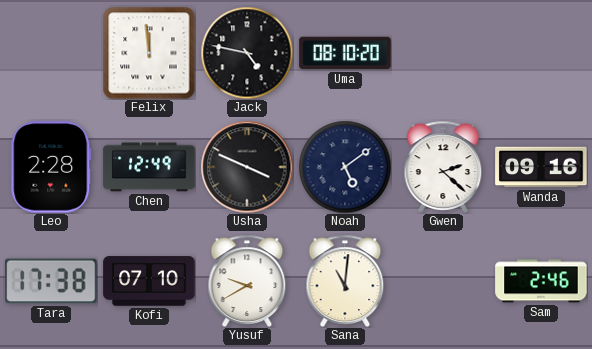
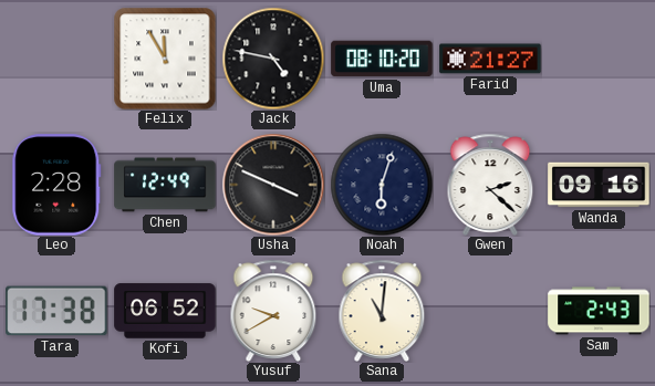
Felix: 11:59 -> 11:55 (165, 59)
Farid: none -> 21:27 (490, 59)
Noah: 5:09 -> 6:03 (382, 185)
Kofi: 07:10 -> 06:52 (165, 311)
Sam: 2:46 -> 2:43 (599, 311)
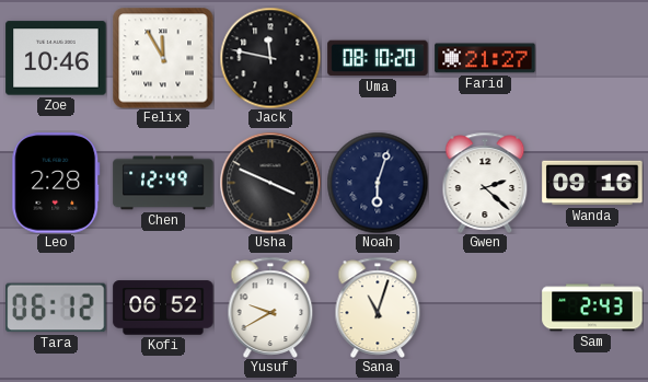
Zoe: none -> 10:46 (56, 58)
Jack: 4:47 -> 11:47 (270, 58)
Tara: 17:38 -> 06:12 (56, 308)
Sana: 11:01 -> 11:03 (378, 308)
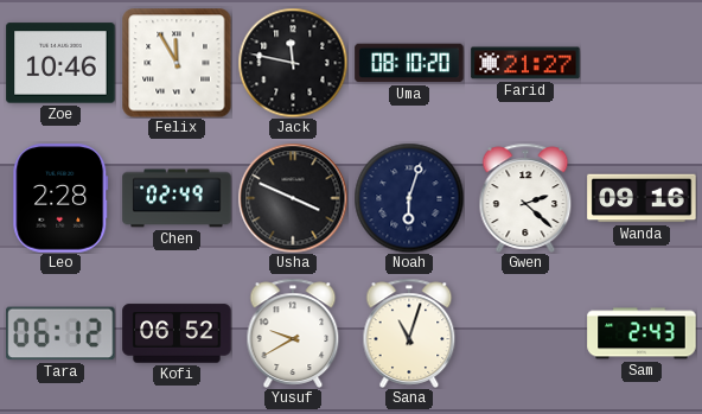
Chen: 12:49 -> 02:49 (177, 198)
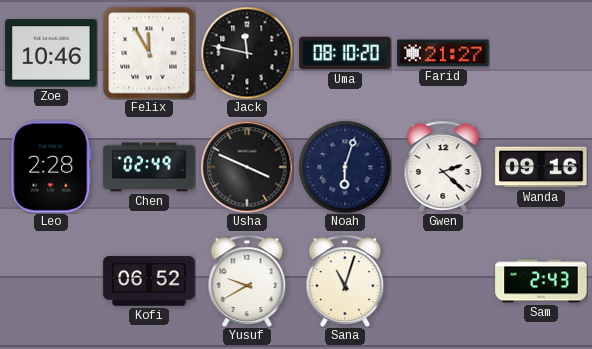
Tara: 06:12 -> none (60, 333)
